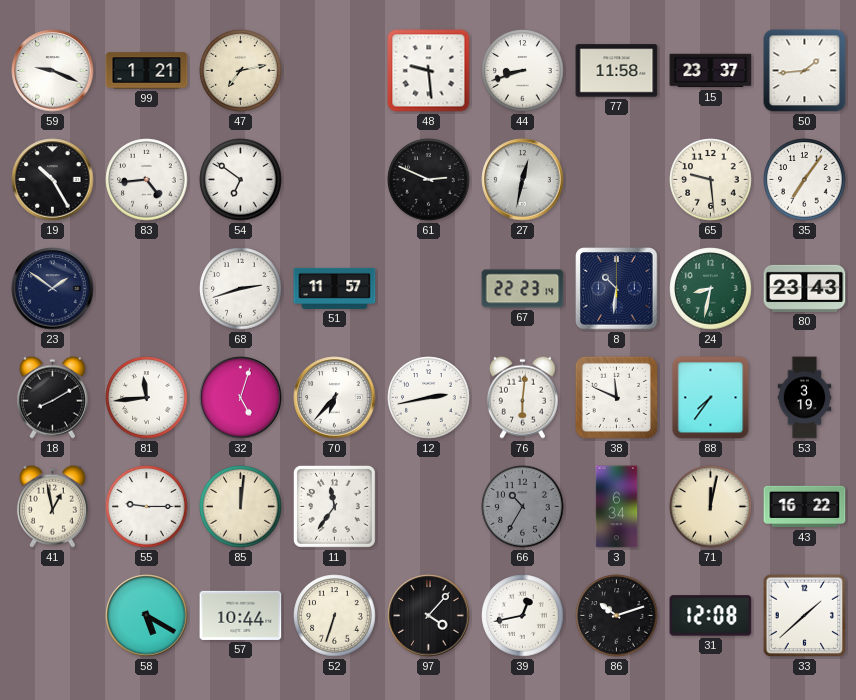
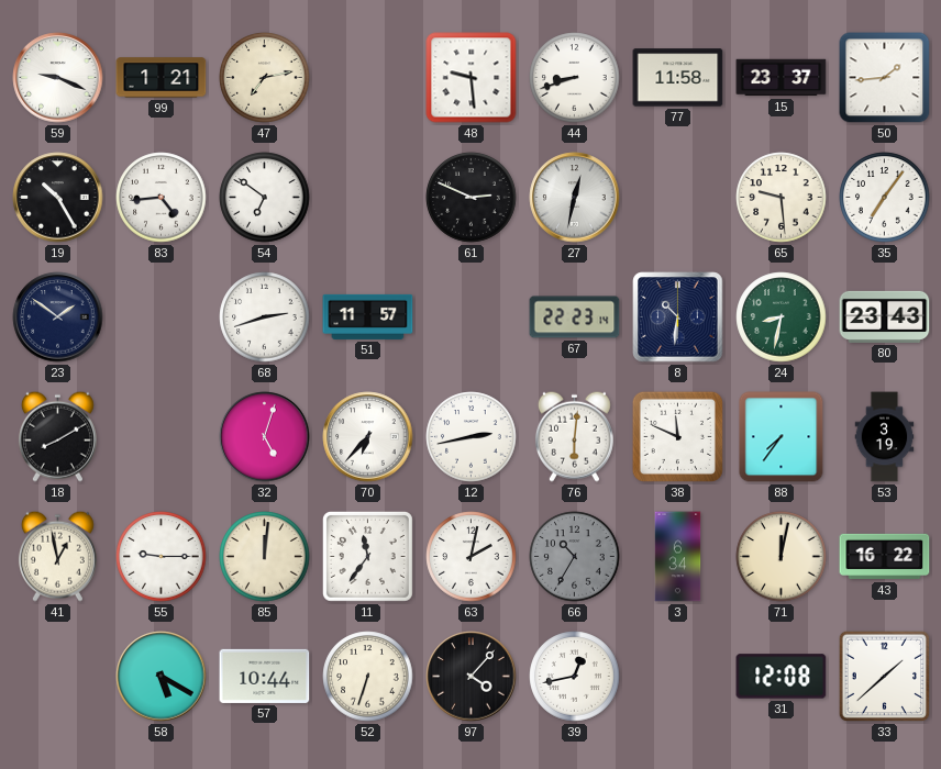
81: 11:44 -> none (147, 398)
63: none -> 2:02 (472, 557)
86: 10:12 -> none (617, 616)
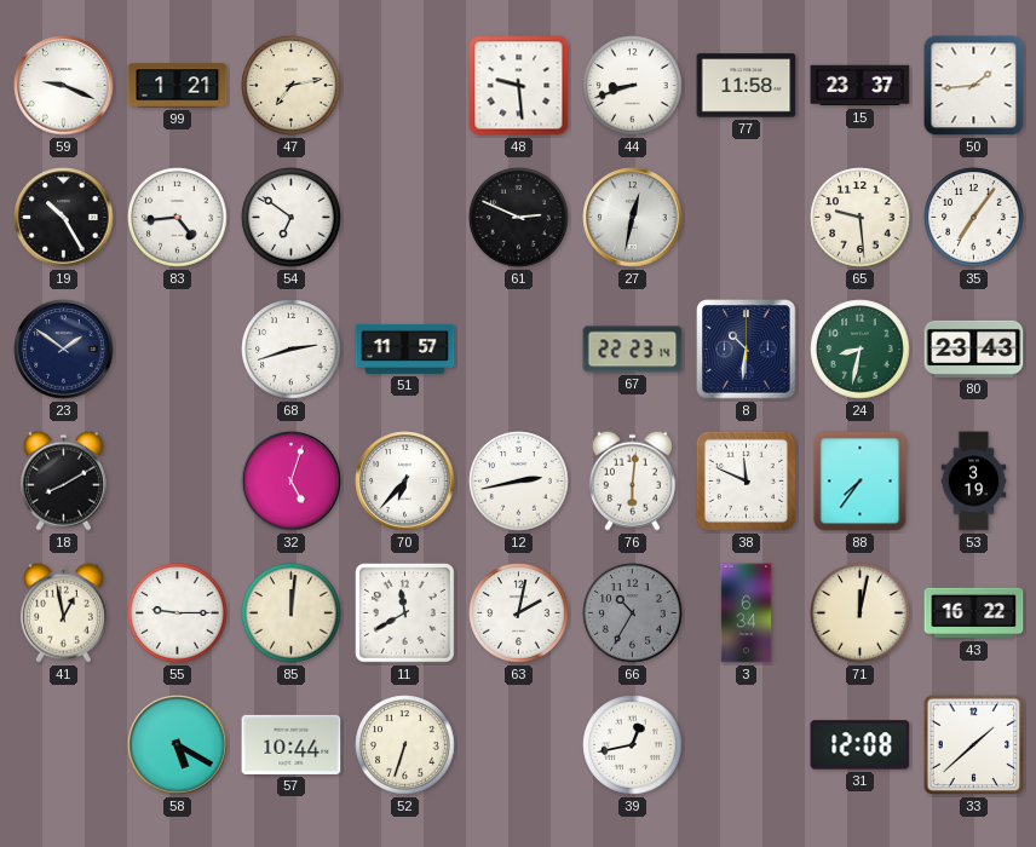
11: 11:36 -> 11:40 (404, 612)
97: 4:07 -> none (472, 677)
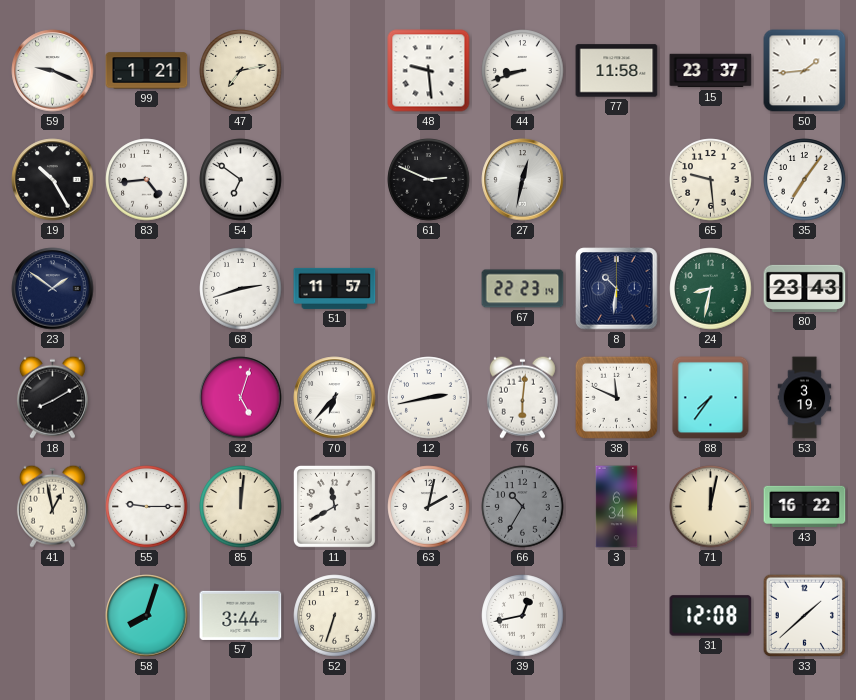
58: 5:20 -> 8:03 (147, 616)
57: 10:44 -> 3:44 (241, 615)
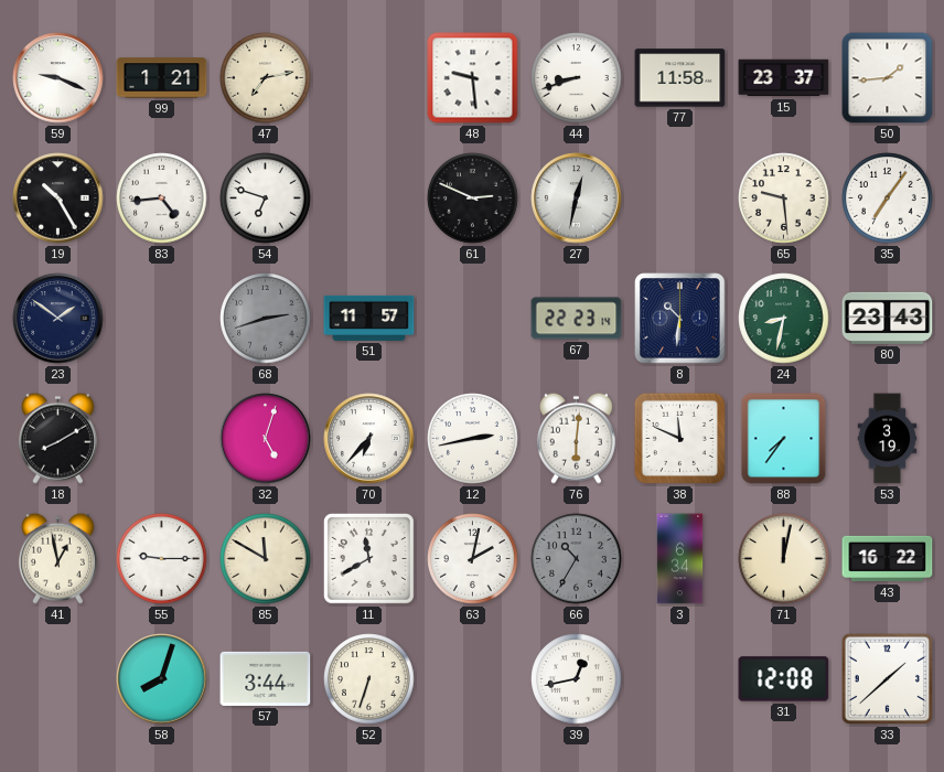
54: 6:51 -> 6:48 (266, 199)
68 dial: white -> grey (266, 319)
85: 12:01 -> 11:50 (266, 559)
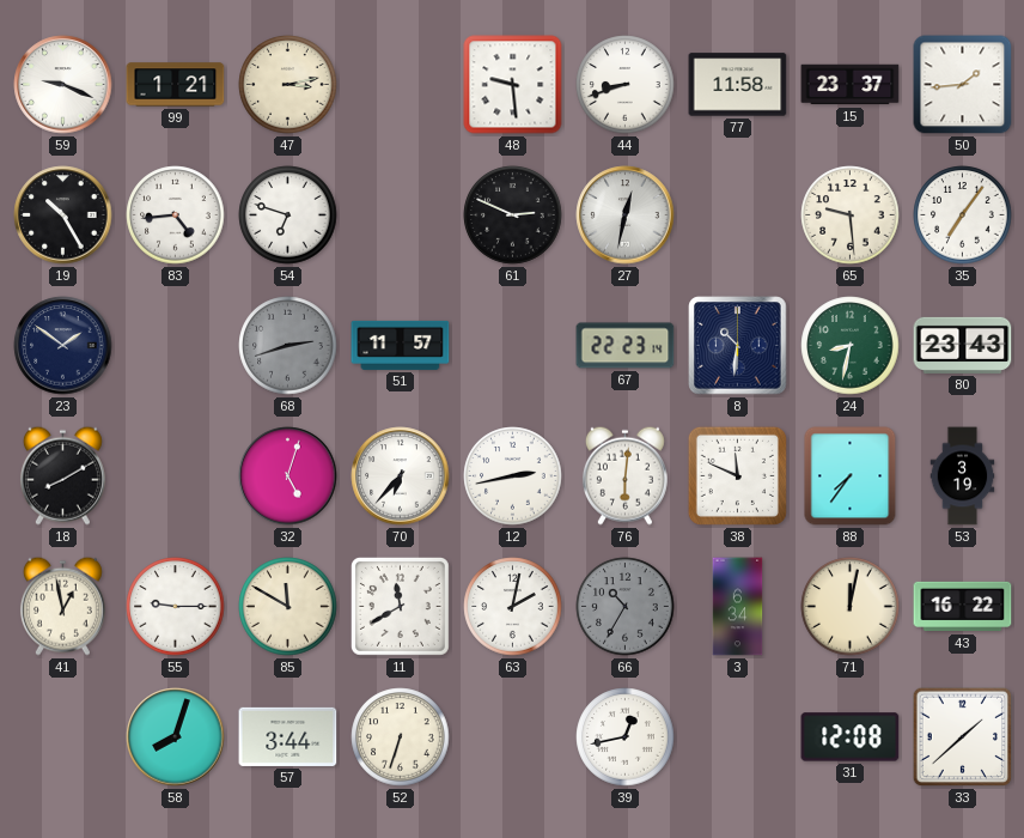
47: 7:13 -> 3:13 (288, 85)
